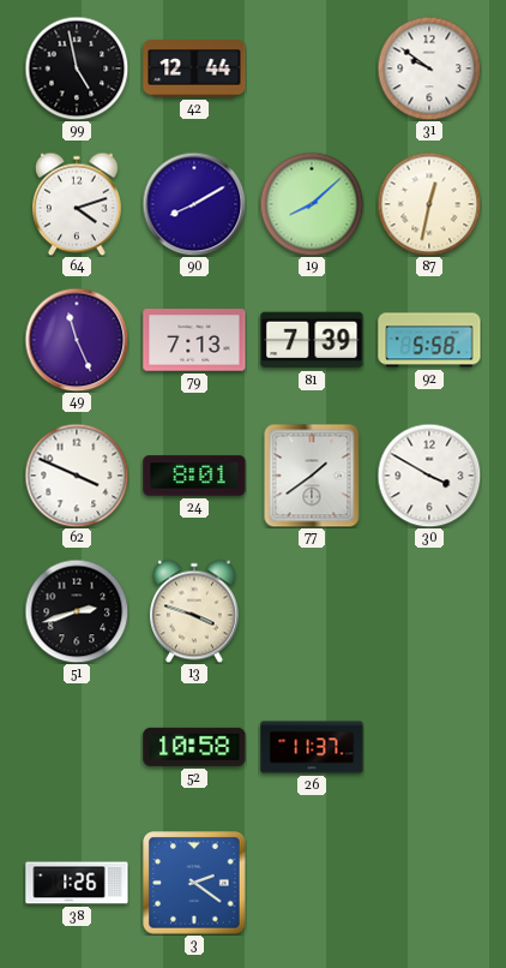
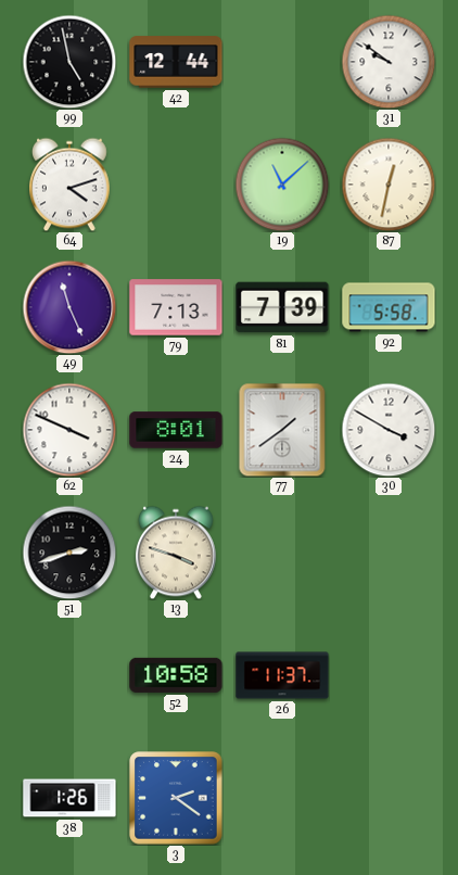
90: 8:10 -> none (194, 204)
19: 8:08 -> 11:08 (282, 185)
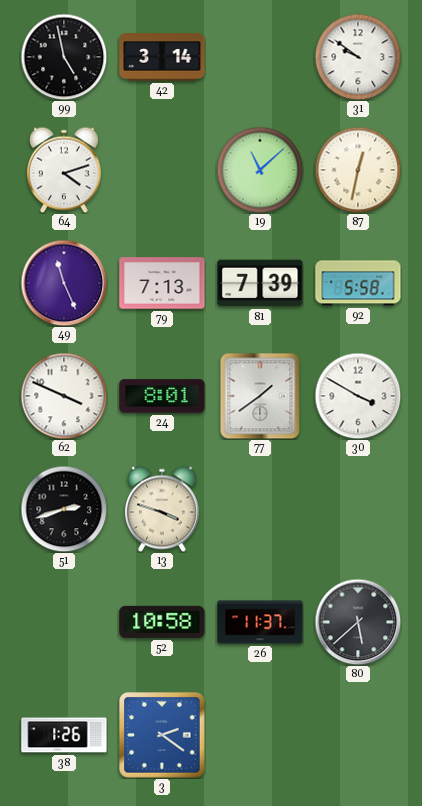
42: 12:44 -> 3:14 (162, 57)
80: none -> 5:38 (358, 622)
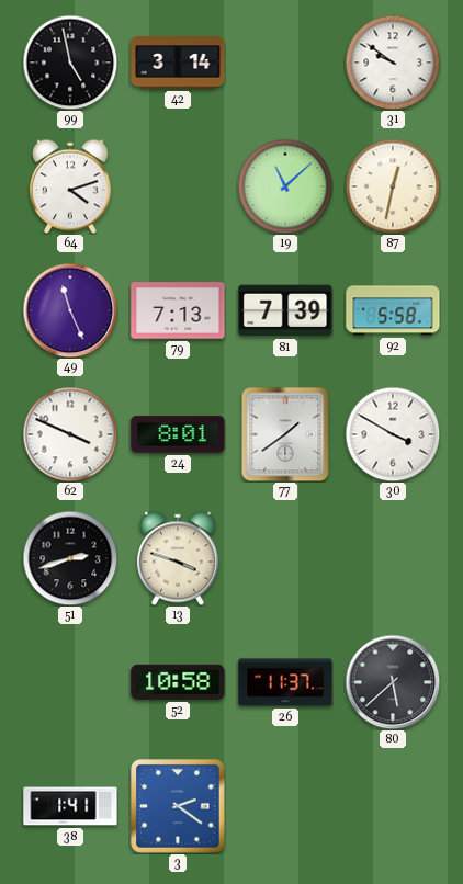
38: 1:26 -> 1:41 (70, 806)
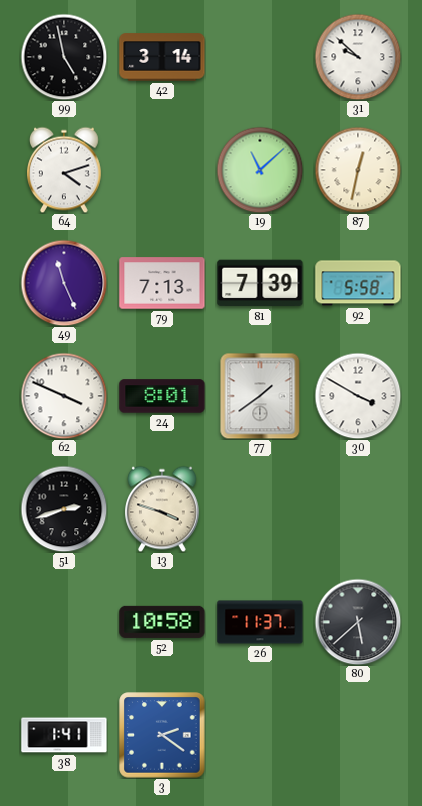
31: 9:51 -> 9:52 (358, 57)
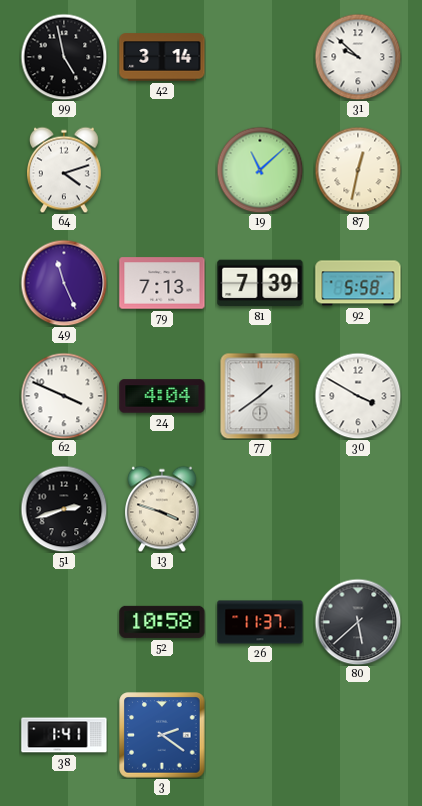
24: 8:01 -> 4:04 (162, 396)
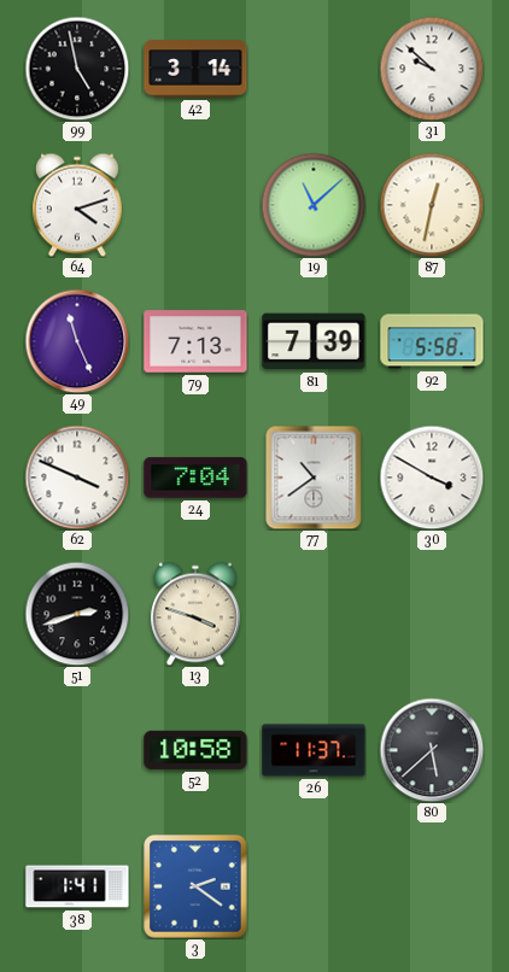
24: 4:04 -> 7:04 (195, 478)
77: 1:39 -> 10:39 (314, 478)
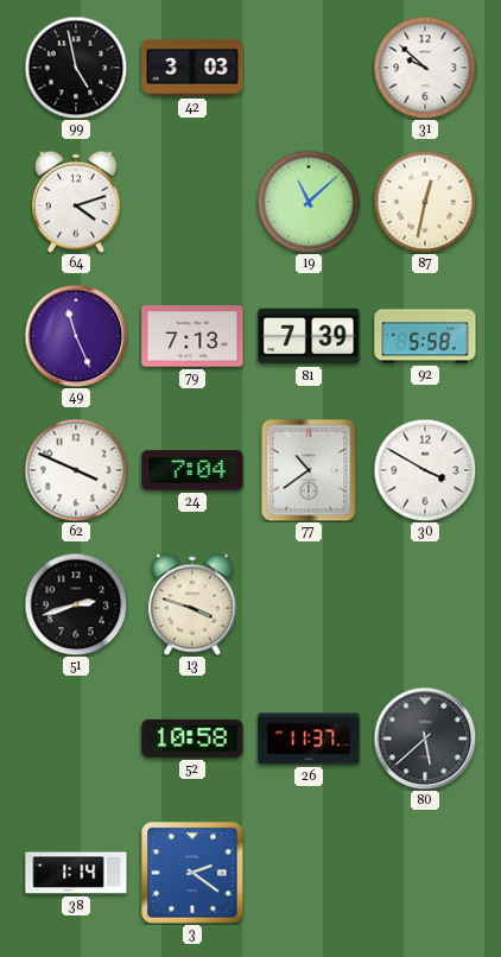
42: 3:14 -> 3:03 (192, 68)
38: 1:41 -> 1:14 (76, 873)
